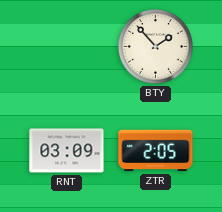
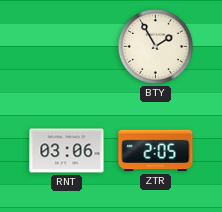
BTY: 1:53 -> 1:55 (155, 46)
RNT: 03:09 -> 03:06 (67, 151)
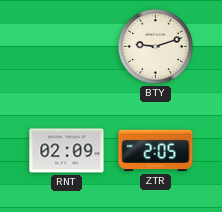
BTY: 1:55 -> 9:12 (155, 46)
RNT: 03:06 -> 02:09 (67, 151)
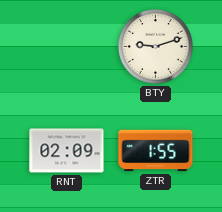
ZTR: 2:05 -> 1:55 (156, 151)
